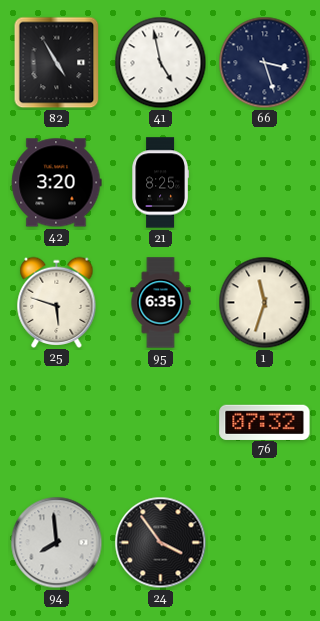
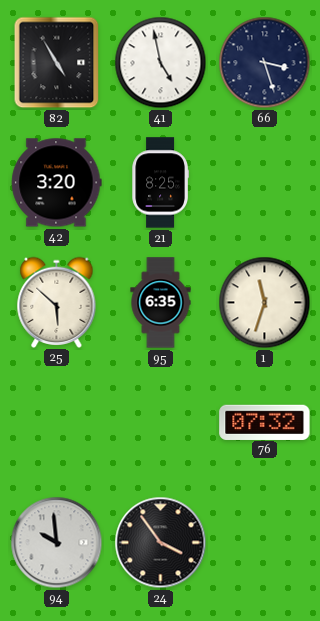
25: 5:48 -> 5:52 (57, 302)
94: 7:59 -> 9:59 (57, 543)
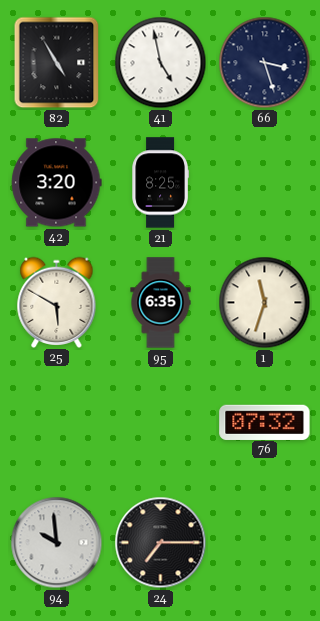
25: 5:52 -> 5:50 (57, 302)
24: 3:54 -> 7:15 (161, 543)
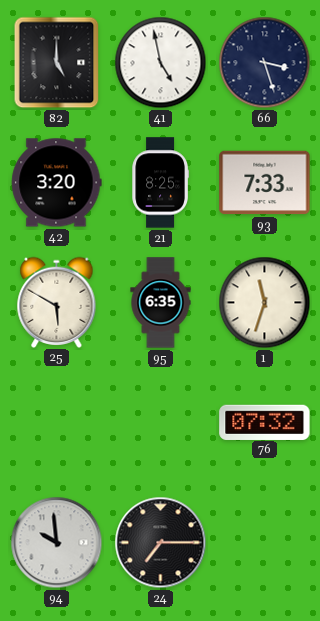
82: 4:55 -> 5:00 (57, 63)
93: none -> 7:33 (265, 183)
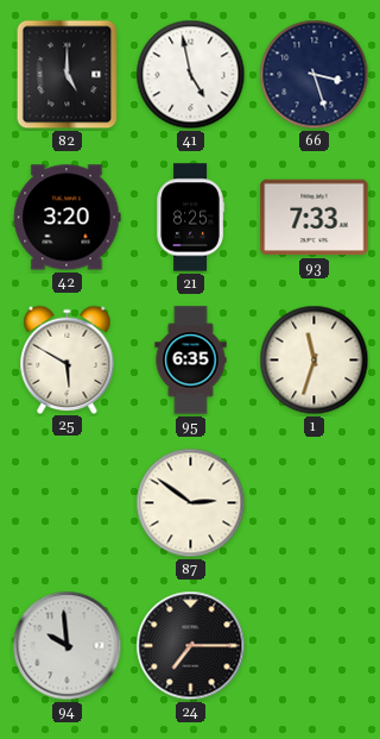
87: none -> 2:51 (191, 503)
76: 07:32 -> none (265, 422)
